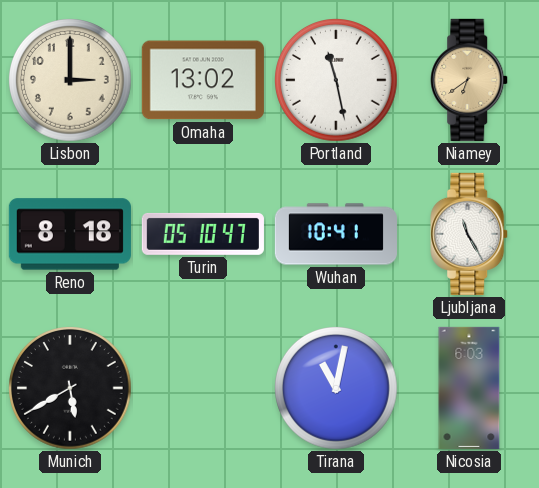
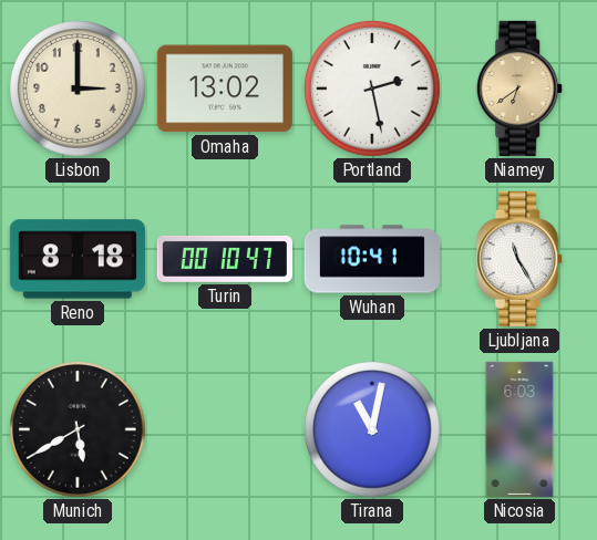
Portland: 11:28 -> 2:28 (373, 90)
Turin: 05:10 -> 00:10 (225, 259)
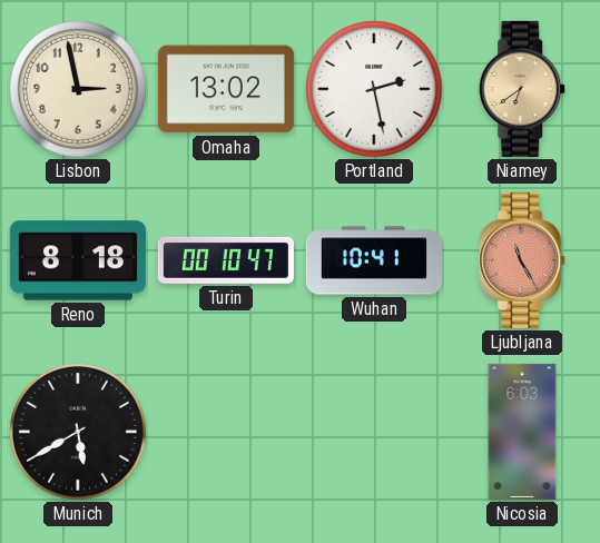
Lisbon: 3:00 -> 2:58 (79, 90)
Ljubljana dial: white -> salmon (523, 260)
Tirana: 11:02 -> none (373, 430)
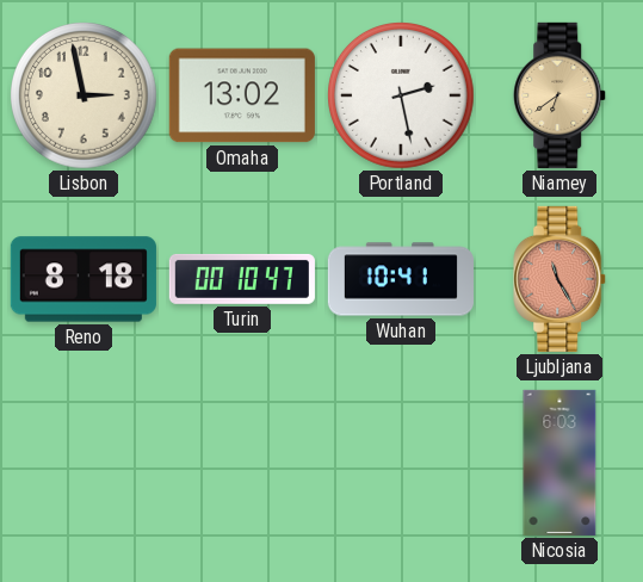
Munich: 5:40 -> none (79, 433)
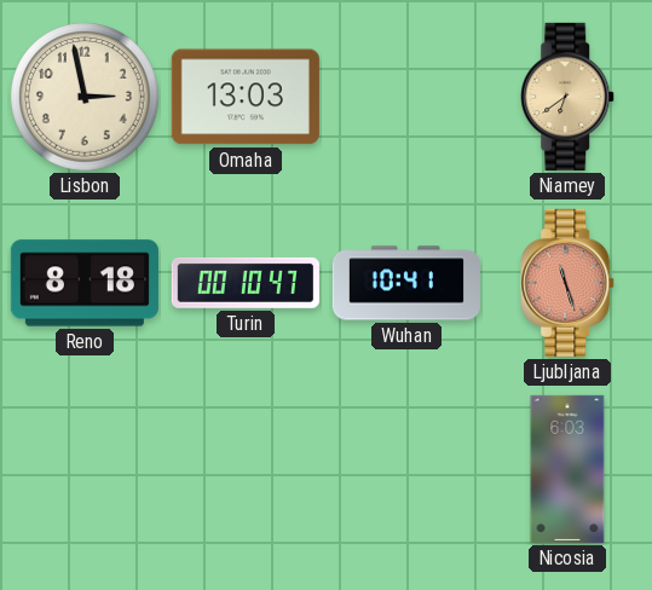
Omaha: 13:02 -> 13:03 (246, 97)
Portland: 2:28 -> none (402, 97)
Ljubljana: 11:25 -> 11:27 (569, 283)
